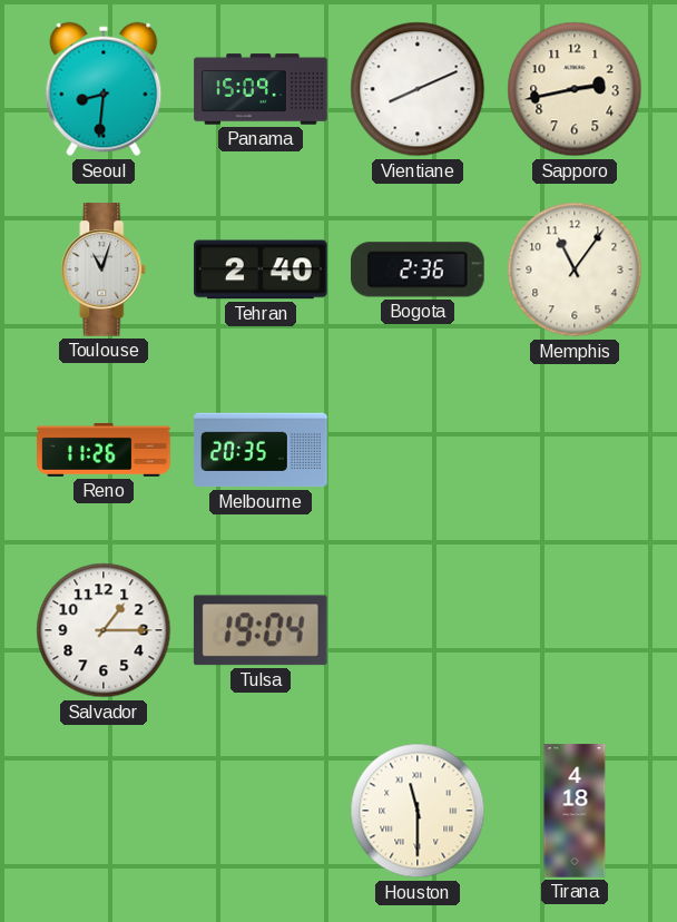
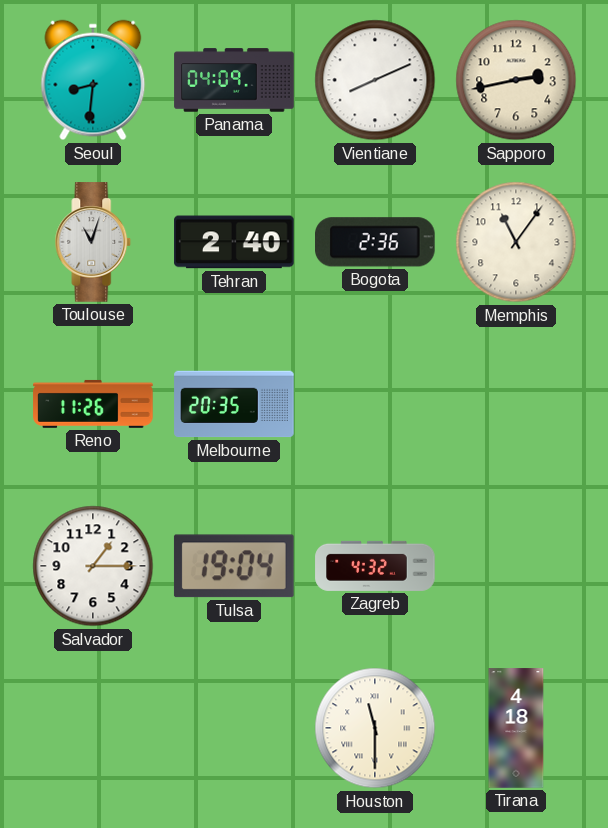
Panama: 15:09 -> 04:09 (234, 80)
Zagreb: none -> 4:32 (375, 566)
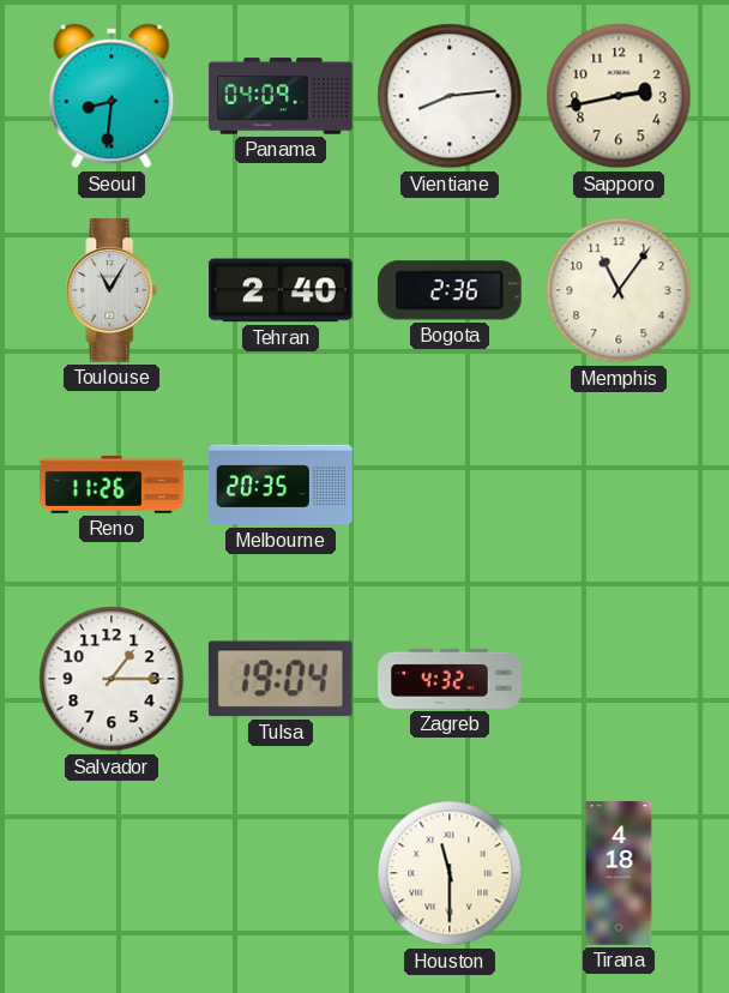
Vientiane: 8:11 -> 8:14 (450, 96)
Toulouse: 11:03 -> 11:05 (112, 290)
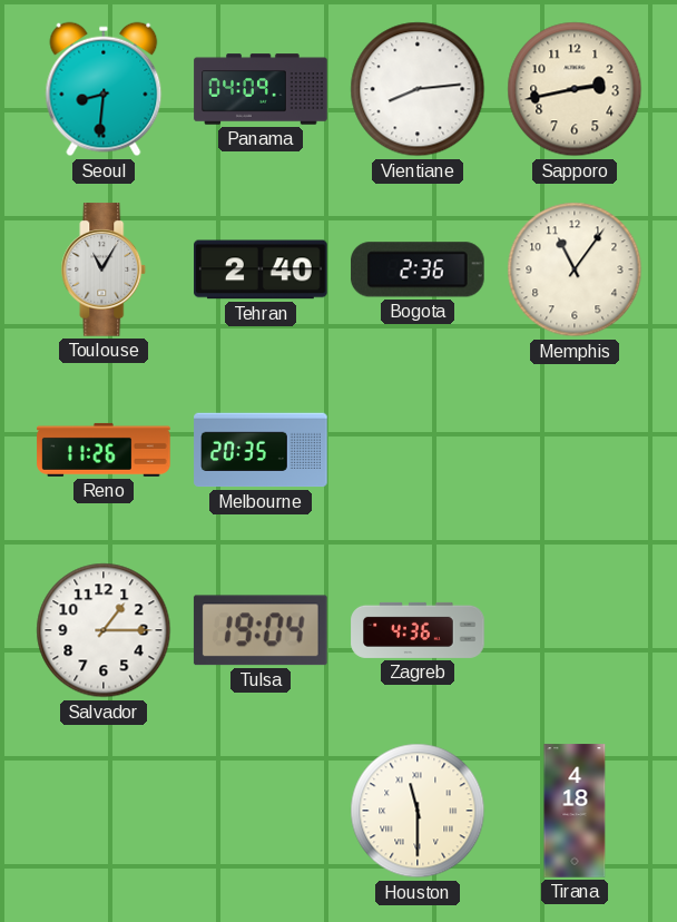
Zagreb: 4:32 -> 4:36 (418, 630)
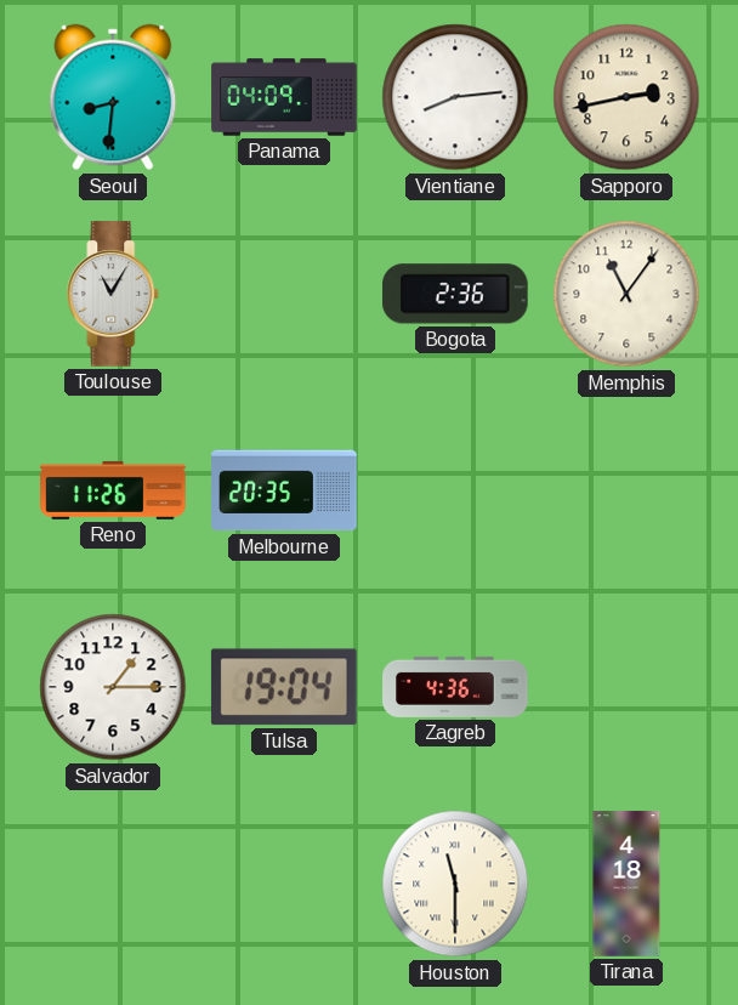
Tehran: 2:40 -> none (261, 269)
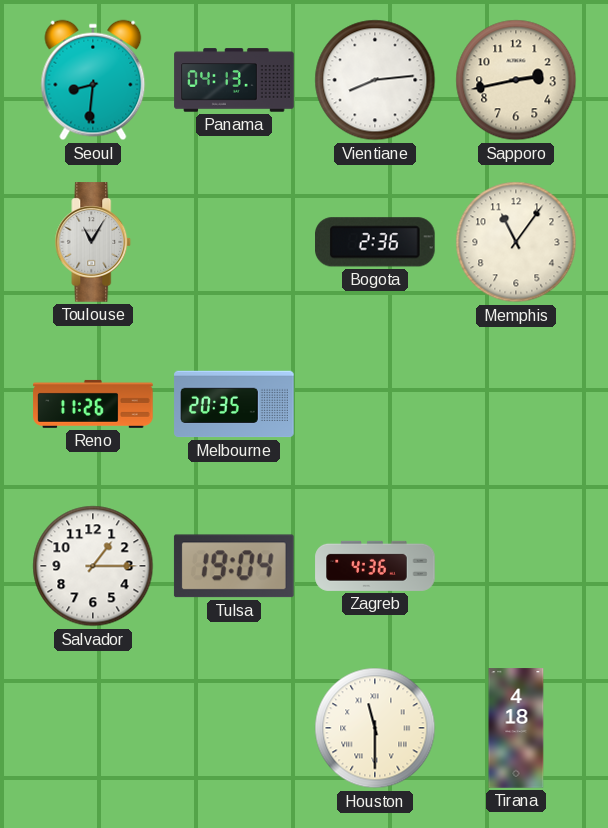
Panama: 04:09 -> 04:13 (234, 80)
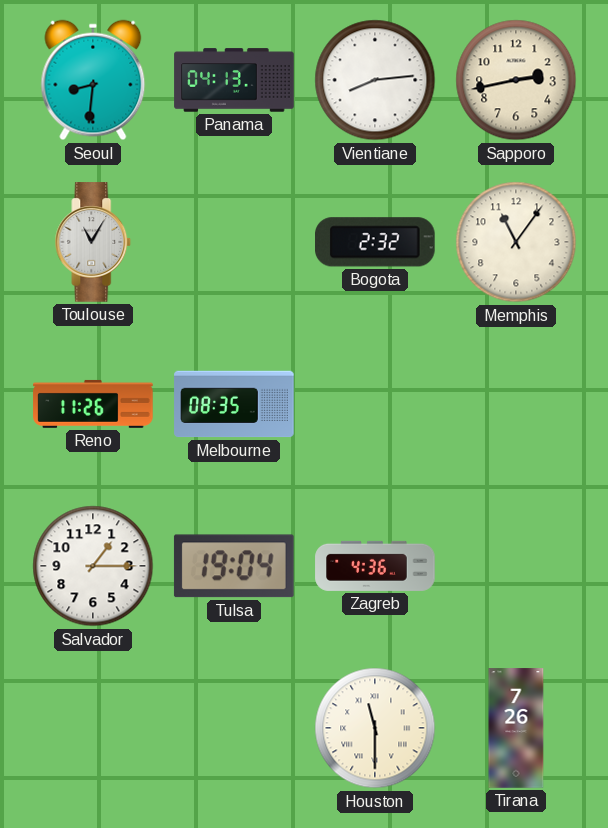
Bogota: 2:36 -> 2:32 (376, 242)
Melbourne: 20:35 -> 08:35 (234, 404)
Tirana: 4:18 -> 7:26 (516, 728)
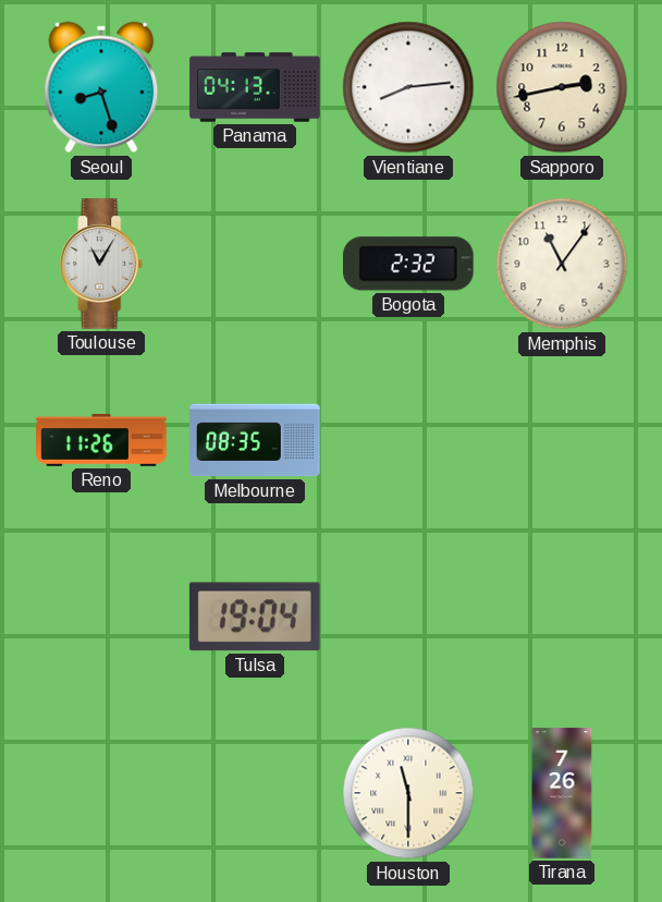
Seoul: 8:31 -> 8:27 (101, 87)
Salvador: 1:15 -> none (93, 566)
Zagreb: 4:36 -> none (375, 566)
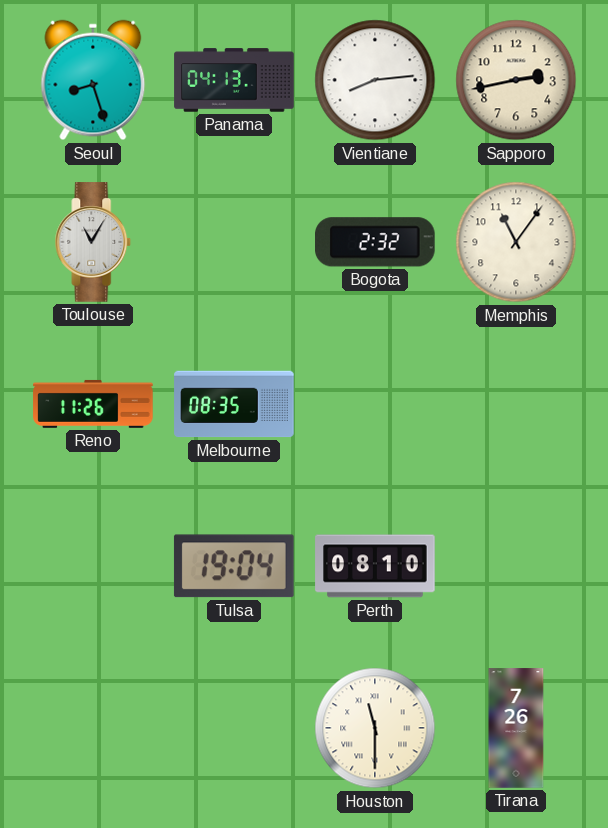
Perth: none -> 08:10 (375, 566)
